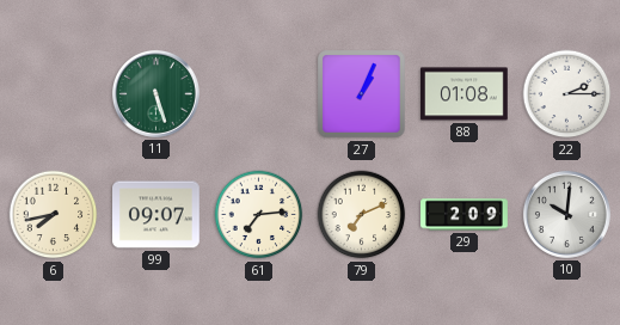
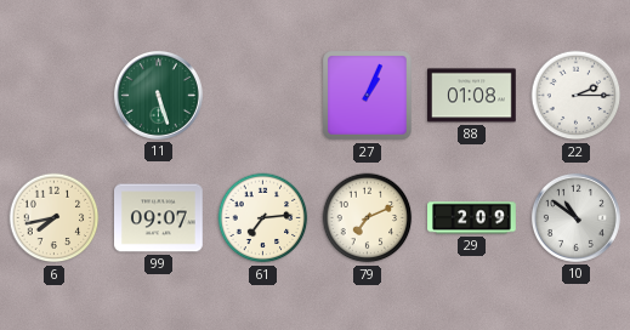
10: 10:01 -> 10:51 (575, 217)
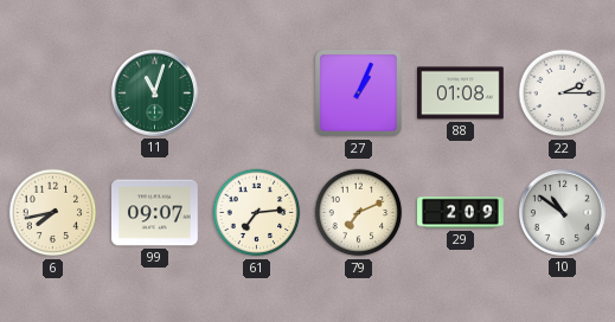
11: 5:27 -> 11:03 (154, 92)
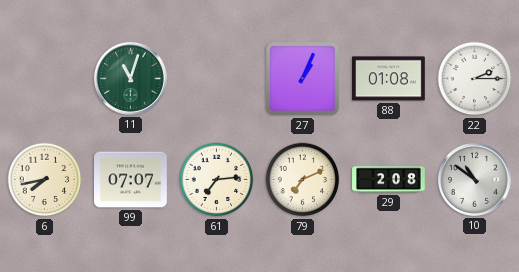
99: 09:07 -> 07:07 (131, 180)
29: 2:09 -> 2:08 (389, 180)
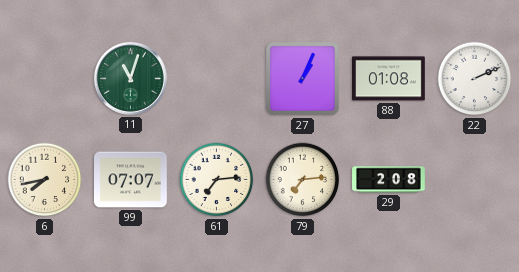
22: 2:15 -> 2:11 (475, 79)
79: 7:11 -> 7:14 (303, 180)
10: 10:51 -> none (474, 179)
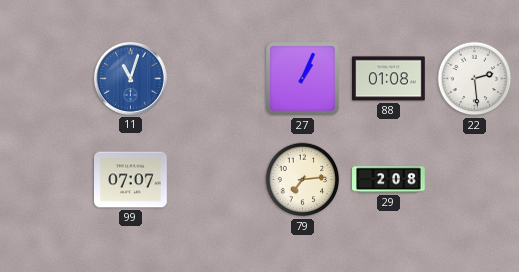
11 dial: green -> blue (130, 78)
22: 2:11 -> 2:29 (475, 79)
6: 7:43 -> none (45, 180)
61: 7:14 -> none (217, 180)
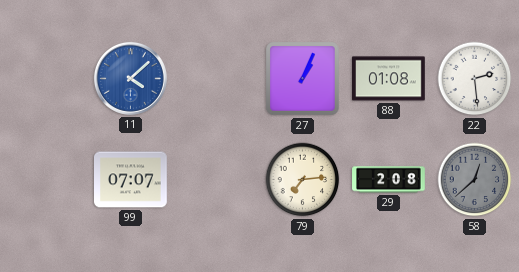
11: 11:03 -> 4:08 (130, 78)
58: none -> 12:38 (475, 180)
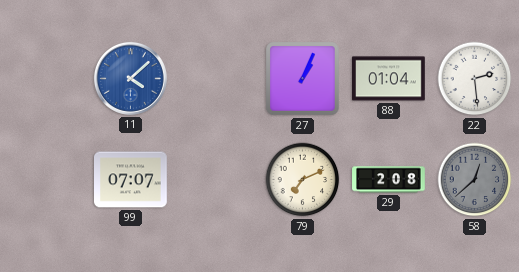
88: 01:08 -> 01:04 (389, 79)
79: 7:14 -> 7:11 (303, 180)
